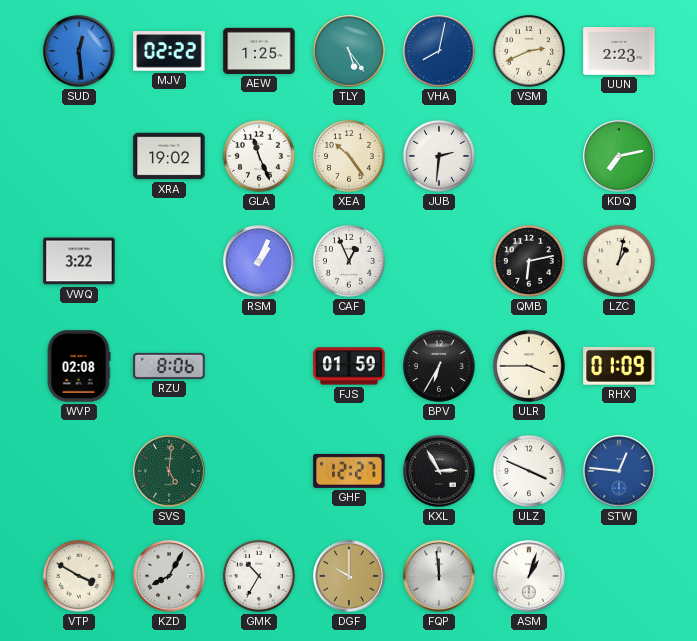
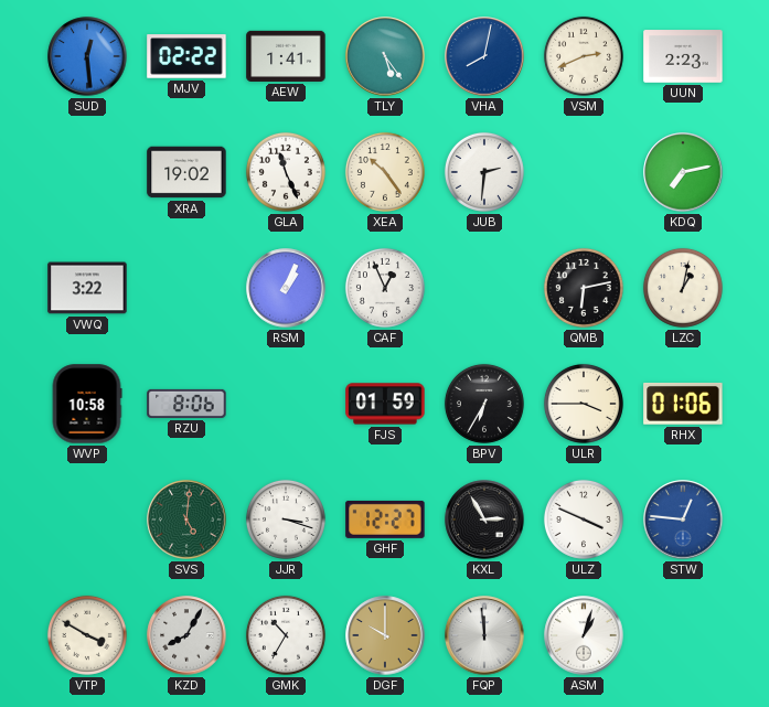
AEW: 1:25 -> 1:41 (286, 56)
WVP: 02:08 -> 10:58 (87, 404)
RHX: 01:09 -> 01:06 (683, 404)
JJR: none -> 3:18 (286, 519)
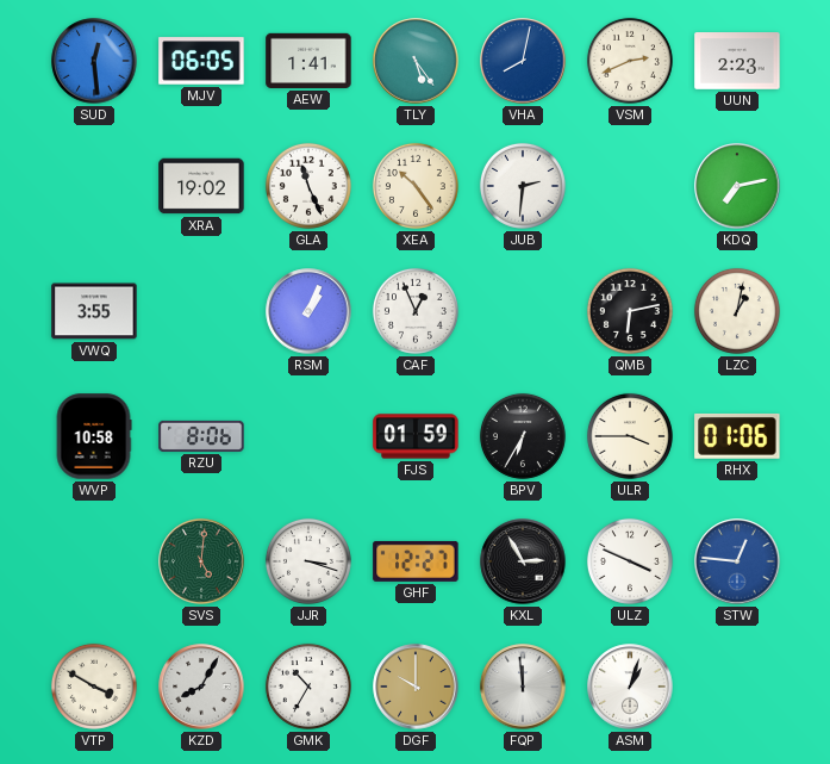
MJV: 02:22 -> 06:05 (201, 61)
VWQ: 3:22 -> 3:55 (94, 311)
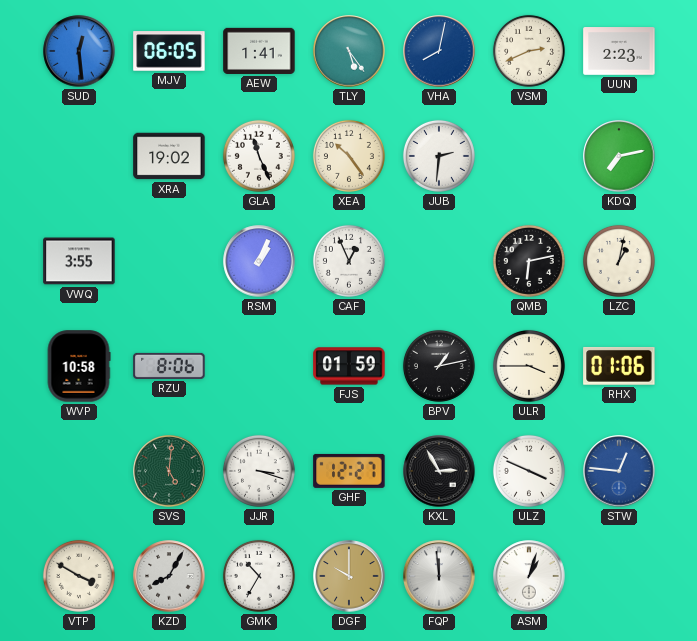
BPV: 6:35 -> 1:13 (439, 366)
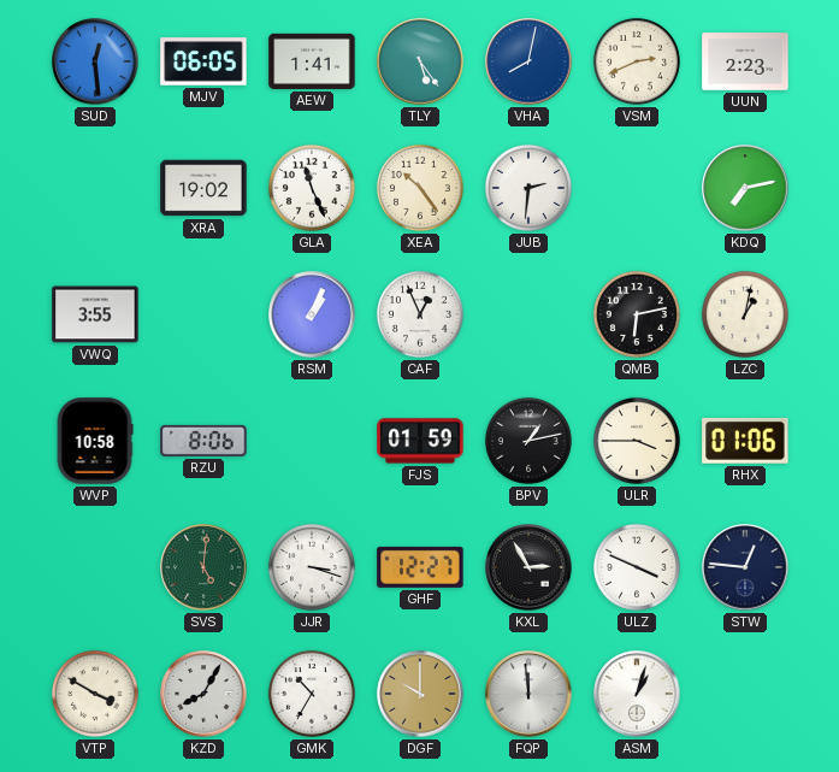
STW dial: blue -> navy (745, 567)
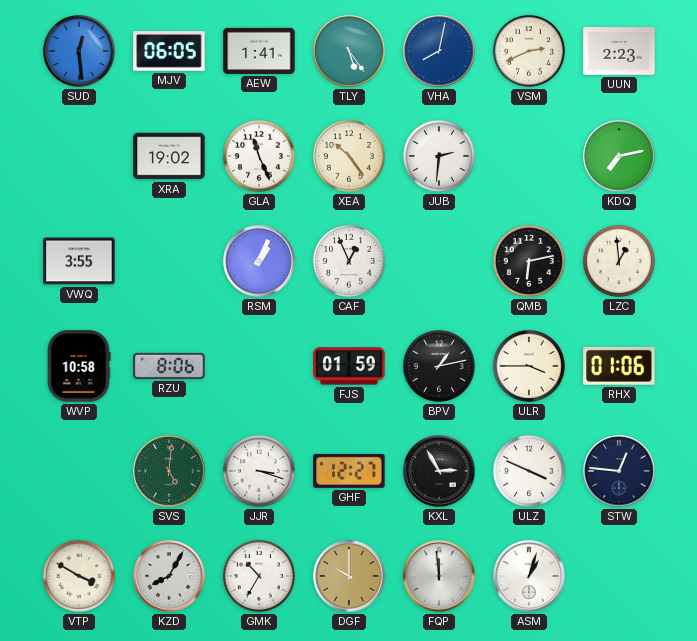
LZC: 1:02 -> 12:59 (619, 261)
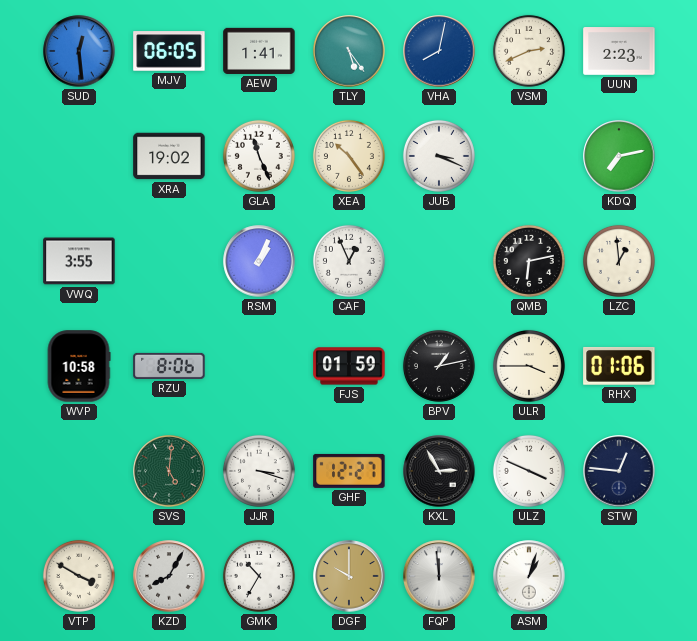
JUB: 2:31 -> 3:19 (439, 156)
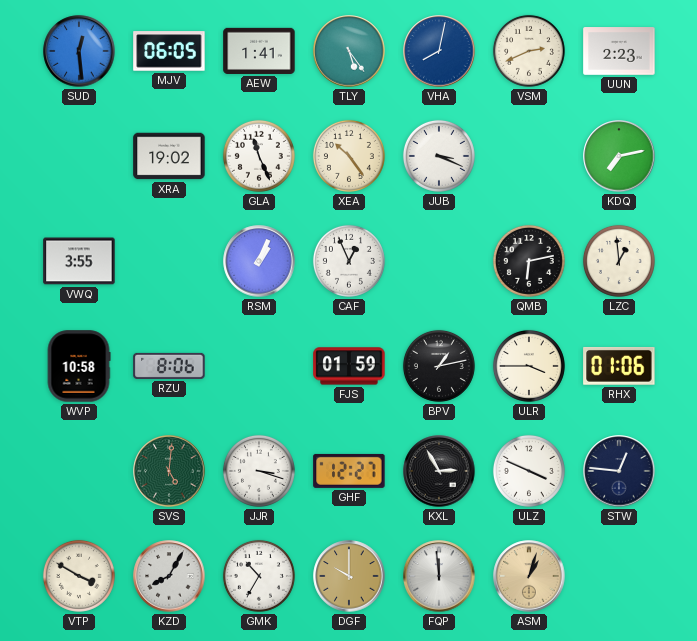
ASM dial: white -> champagne (529, 576)
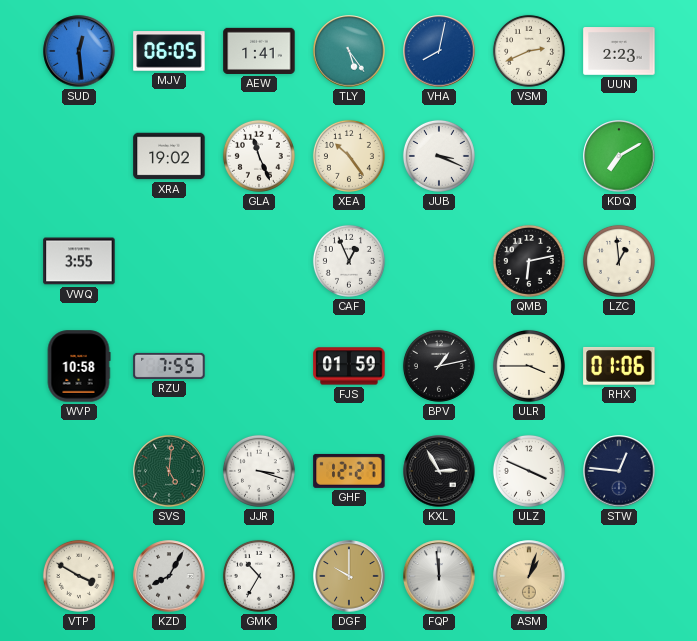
KDQ: 7:13 -> 7:10 (619, 156)
RSM: 1:04 -> none (259, 261)
RZU: 8:06 -> 7:55 (169, 366)
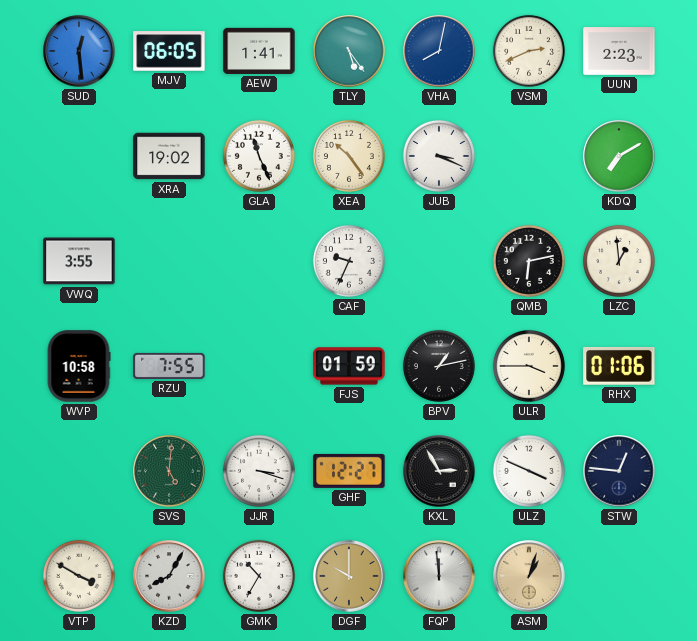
CAF: 12:56 -> 9:34 (349, 261)
